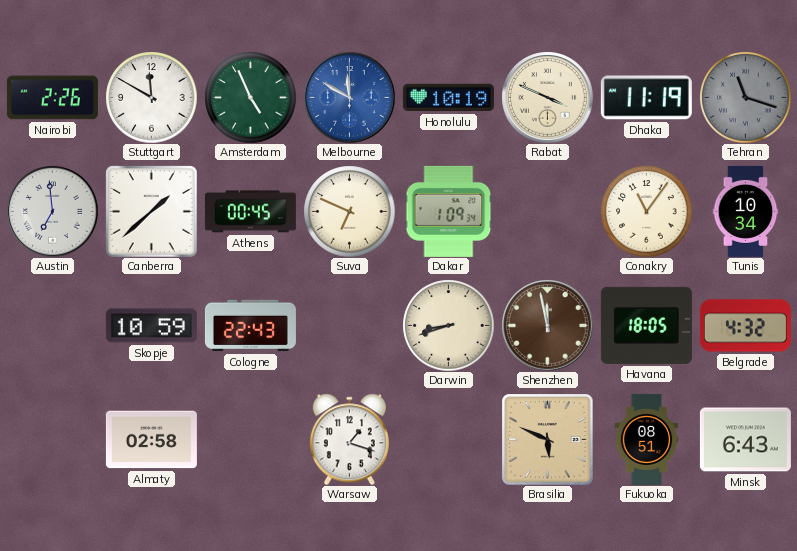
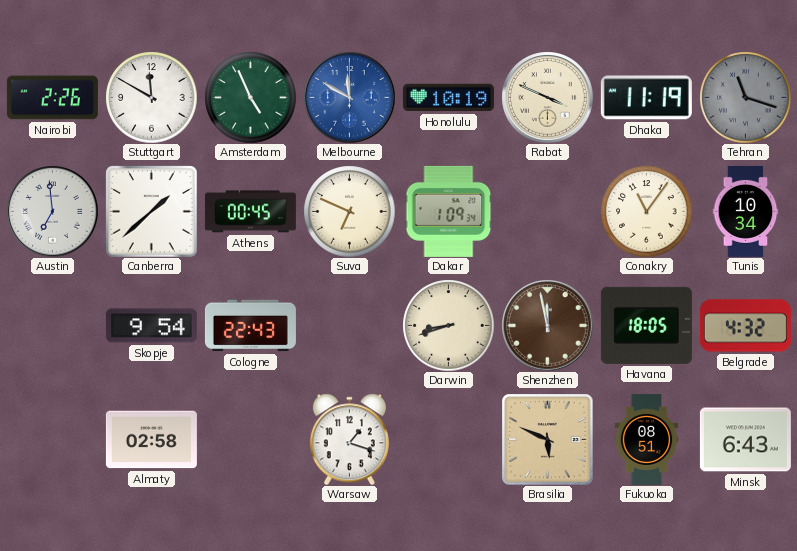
Skopje: 10:59 -> 9:54 (151, 326)
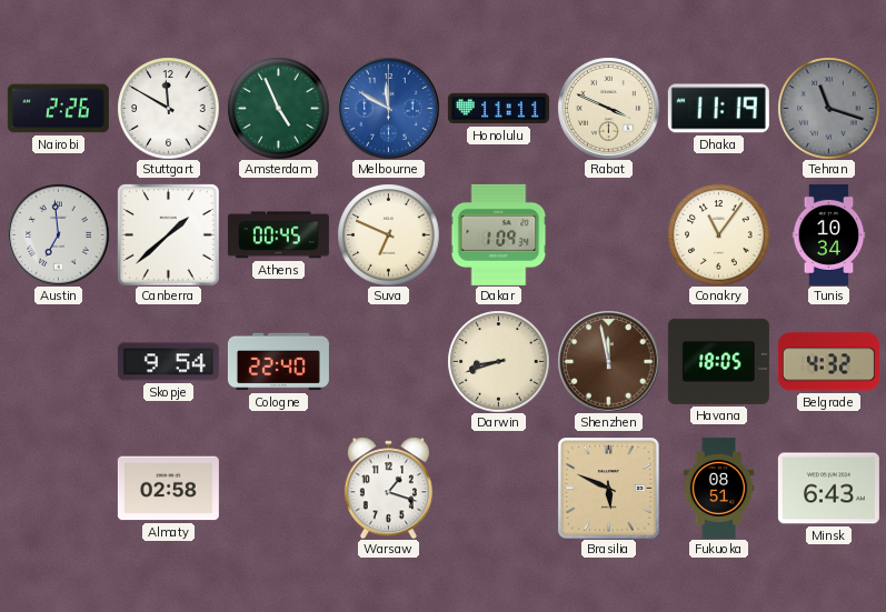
Honolulu: 10:19 -> 11:11 (498, 109)
Cologne: 22:43 -> 22:40 (278, 362)
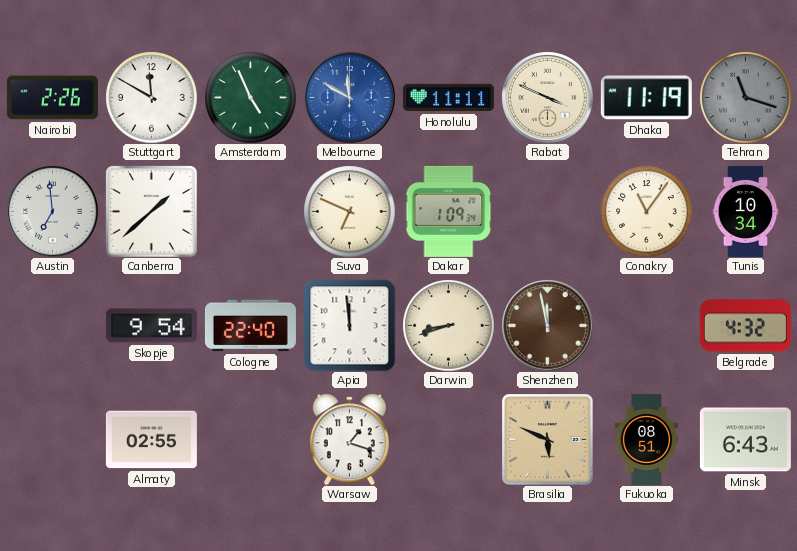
Athens: 00:45 -> none (278, 235)
Apia: none -> 11:59 (349, 325)
Havana: 18:05 -> none (718, 361)
Almaty: 02:58 -> 02:55 (151, 440)
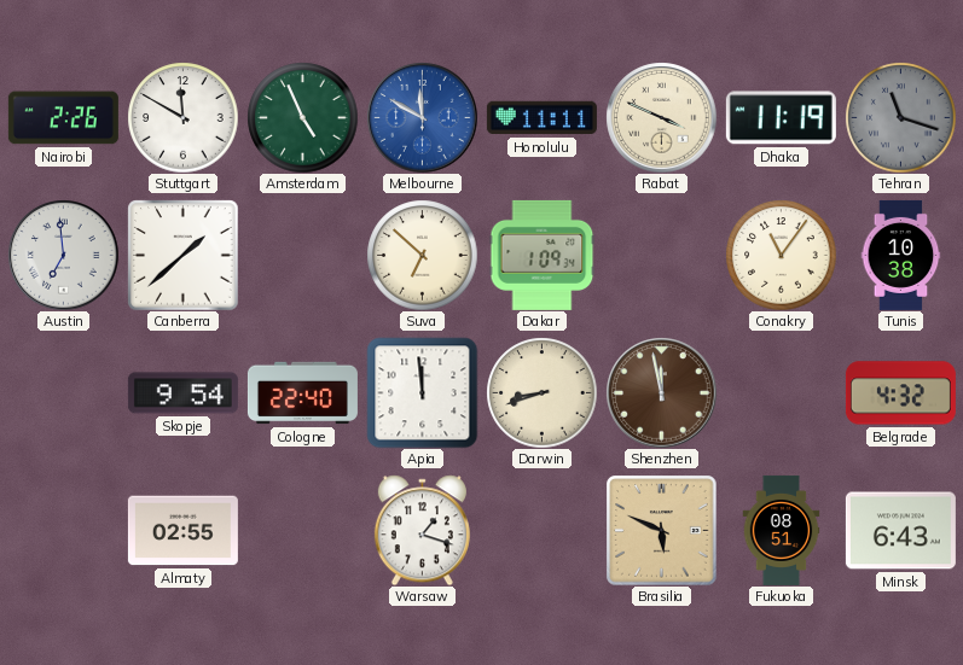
Suva: 6:49 -> 6:52 (422, 255)
Tunis: 10:34 -> 10:38 (901, 255)
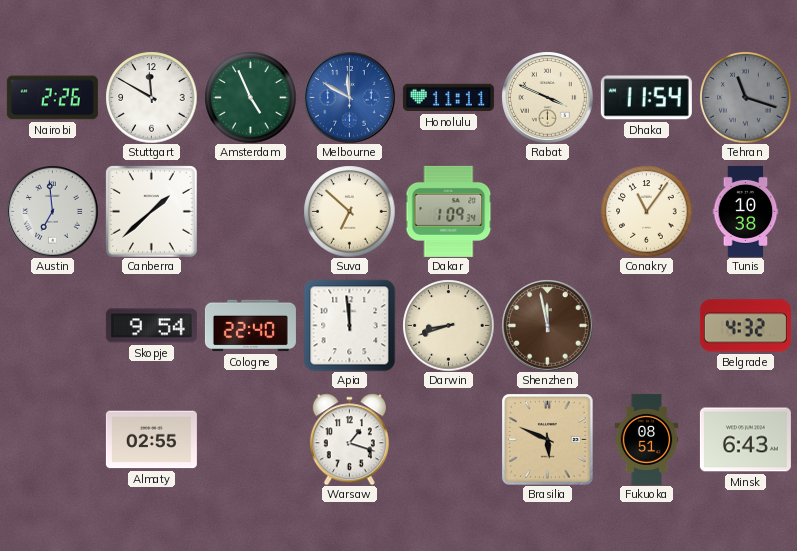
Dhaka: 11:19 -> 11:54 (646, 98)
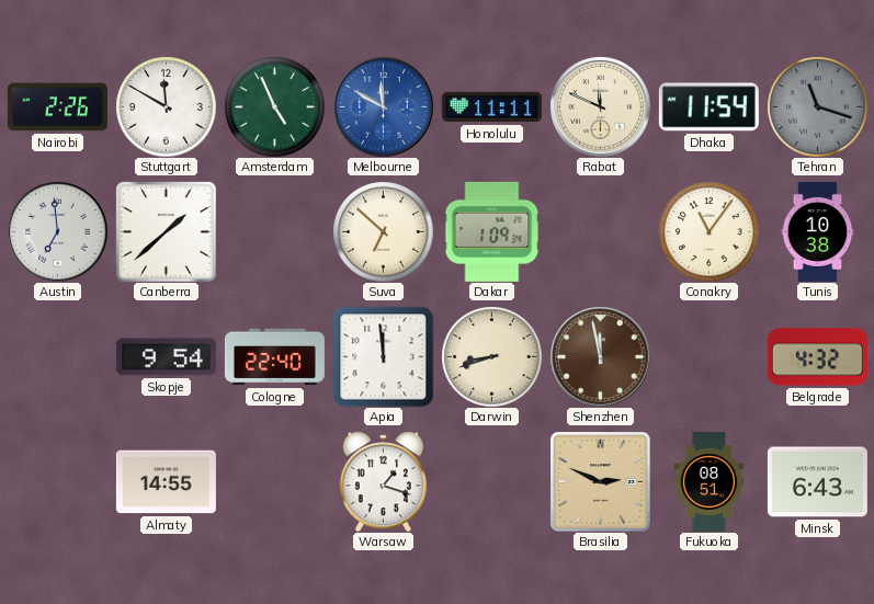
Rabat: 3:49 -> 11:49 (600, 106)
Almaty: 02:55 -> 14:55 (166, 482)
Brasilia: 5:49 -> 2:49 (600, 481)
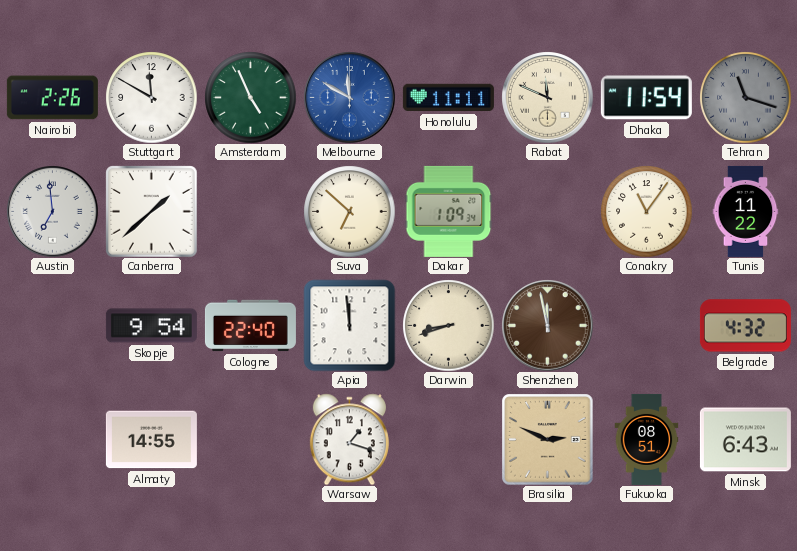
Tunis: 10:38 -> 11:22 (746, 211)
